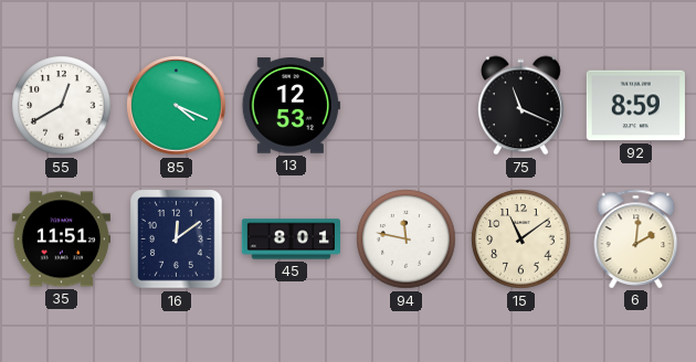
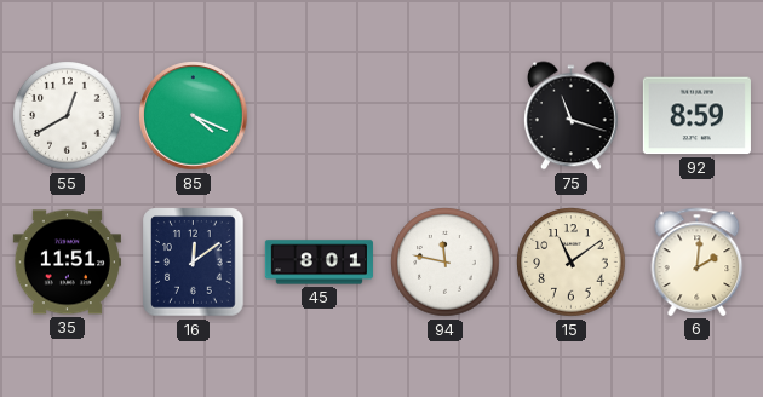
13: 12:53 -> none (291, 106)
75: 11:19 -> 11:18 (572, 116)
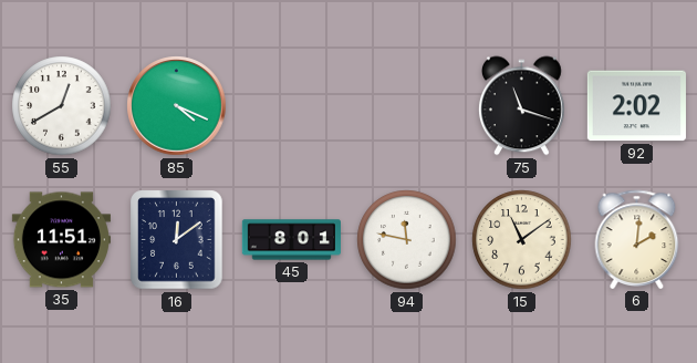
92: 8:59 -> 2:02 (636, 106)
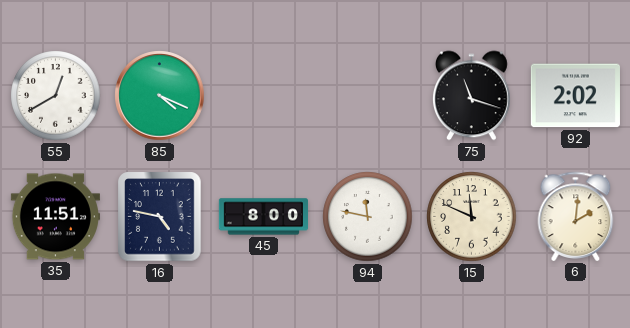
16: 12:09 -> 4:47 (160, 217)
45: 8:01 -> 8:00 (263, 217)
15: 11:09 -> 11:49 (472, 217)
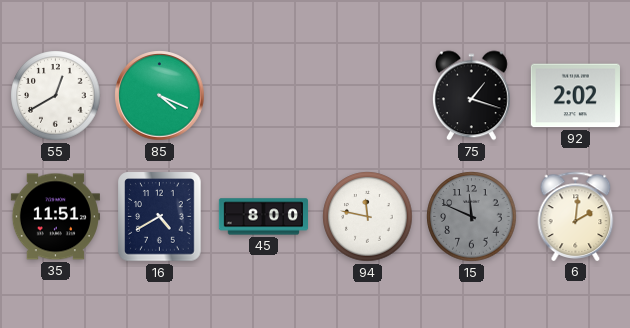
75: 11:18 -> 1:18 (472, 96)
16: 4:47 -> 4:40 (160, 217)
15 dial: cream -> grey (472, 217)
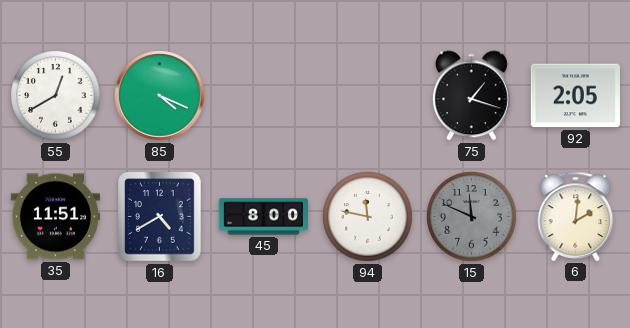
92: 2:02 -> 2:05 (575, 96)
